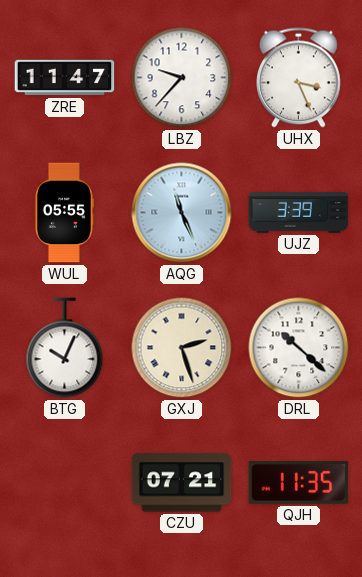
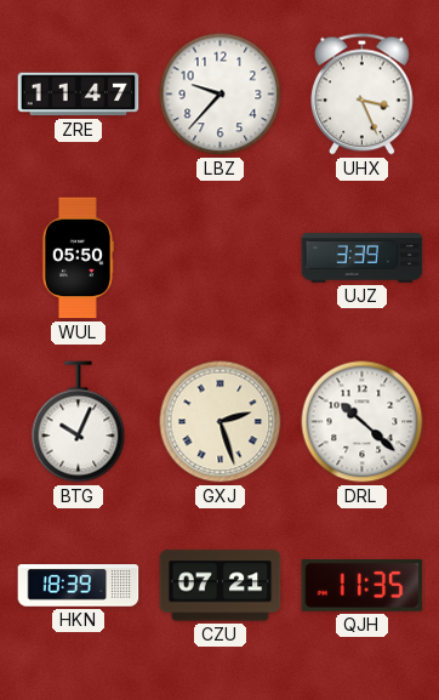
WUL: 05:55 -> 05:50 (78, 258)
AQG: 11:26 -> none (182, 213)
HKN: none -> 18:39 (79, 586)
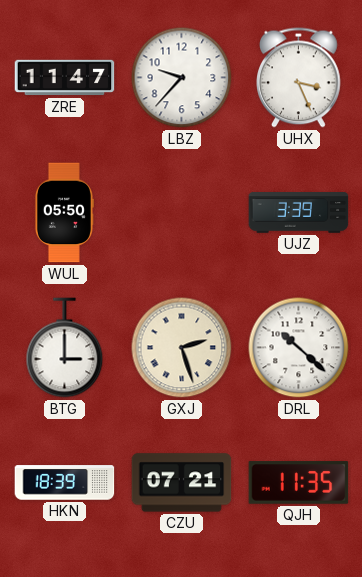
BTG: 10:04 -> 3:00 (65, 348)
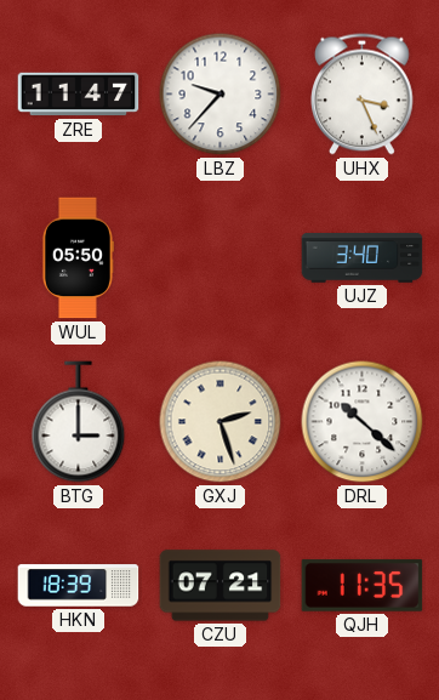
UJZ: 3:39 -> 3:40 (363, 258)
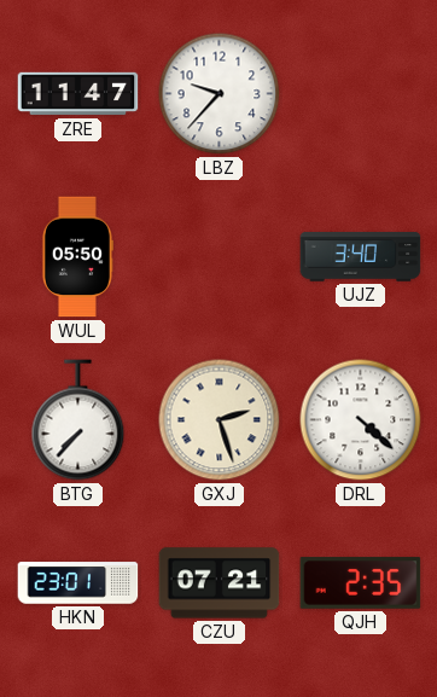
UHX: 3:26 -> none (363, 95)
BTG: 3:00 -> 7:37 (78, 420)
DRL: 10:22 -> 4:22 (361, 420)
HKN: 18:39 -> 23:01 (78, 583)
QJH: 11:35 -> 2:35 (361, 583)
